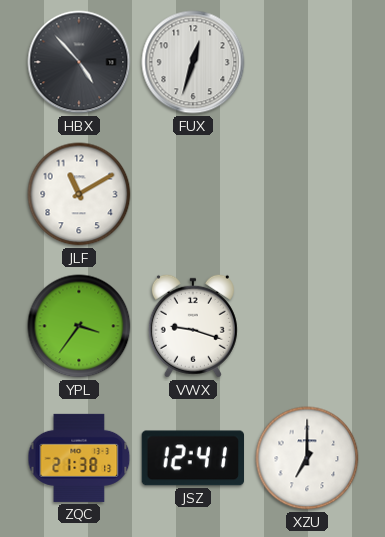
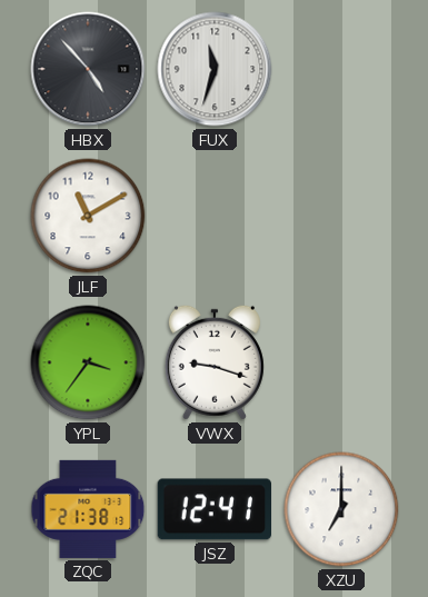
FUX: 12:33 -> 11:33 (215, 69)
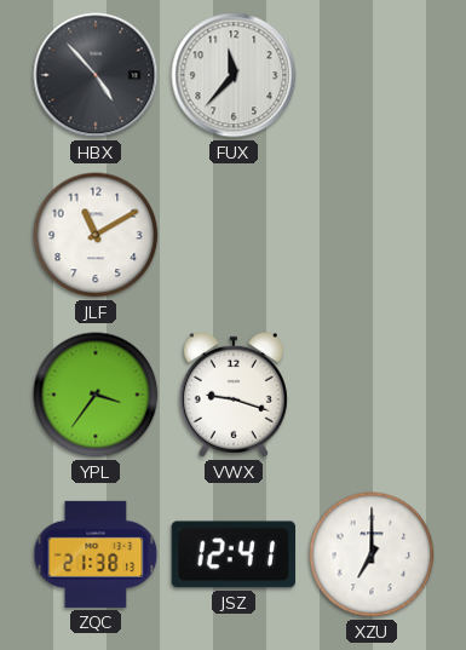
FUX: 11:33 -> 11:37 (234, 75)
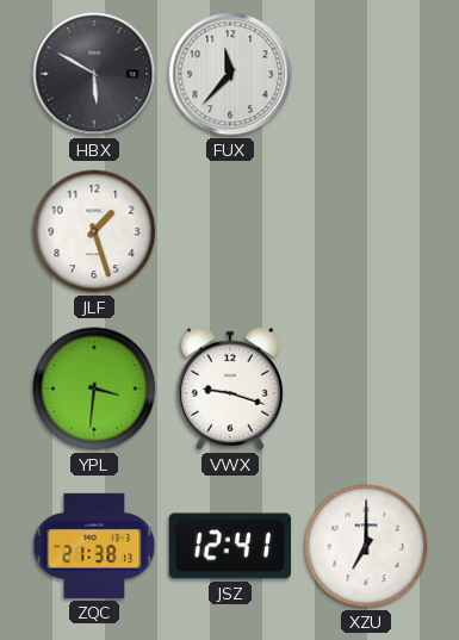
HBX: 4:53 -> 5:50 (94, 74)
JLF: 11:10 -> 1:27 (94, 231)
YPL: 3:36 -> 3:31 (94, 389)
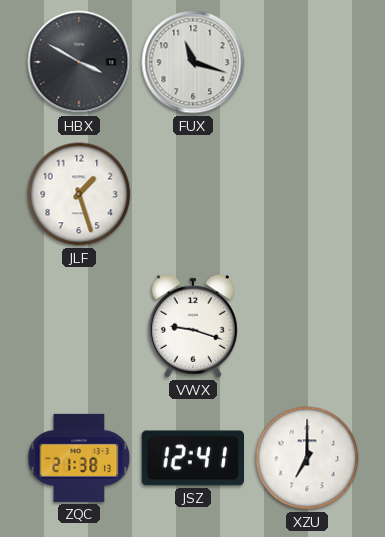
HBX: 5:50 -> 3:50 (79, 62)
FUX: 11:37 -> 11:18 (193, 62)
YPL: 3:31 -> none (94, 389)
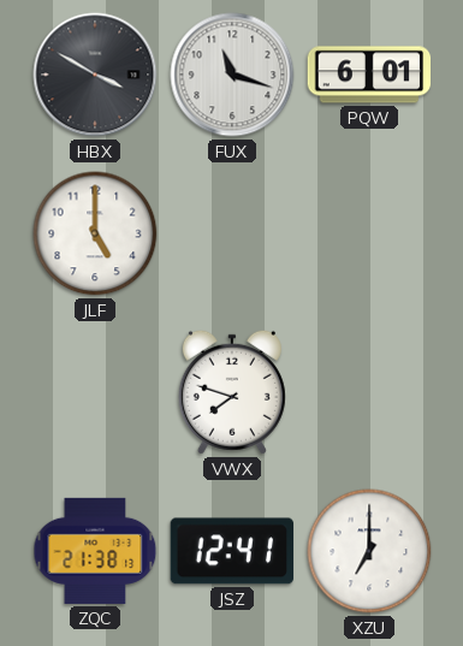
PQW: none -> 6:01 (369, 75)
JLF: 1:27 -> 5:00 (95, 233)
VWX: 9:18 -> 7:48 (232, 392)
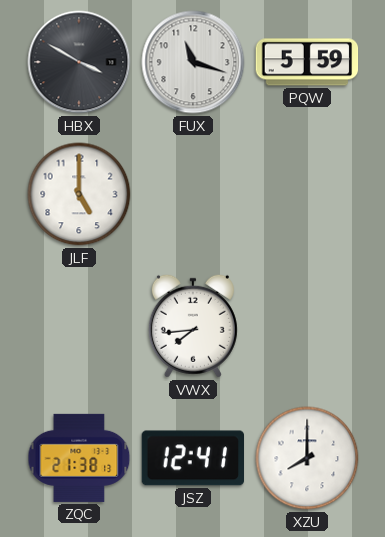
PQW: 6:01 -> 5:59 (307, 62)
VWX: 7:48 -> 7:44 (193, 326)
XZU: 7:00 -> 8:00 (307, 458)
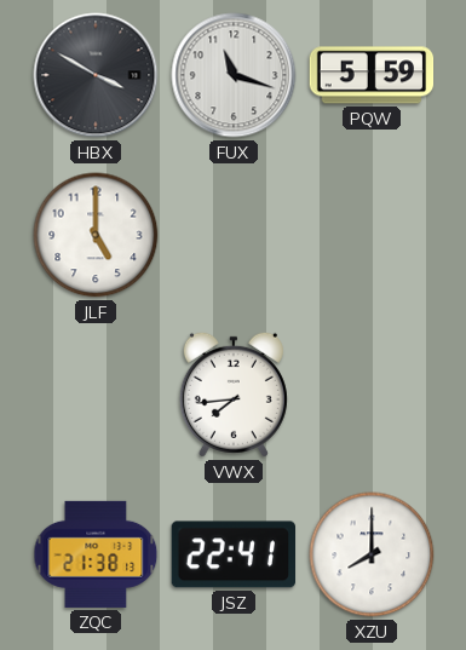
JSZ: 12:41 -> 22:41 (234, 554)
